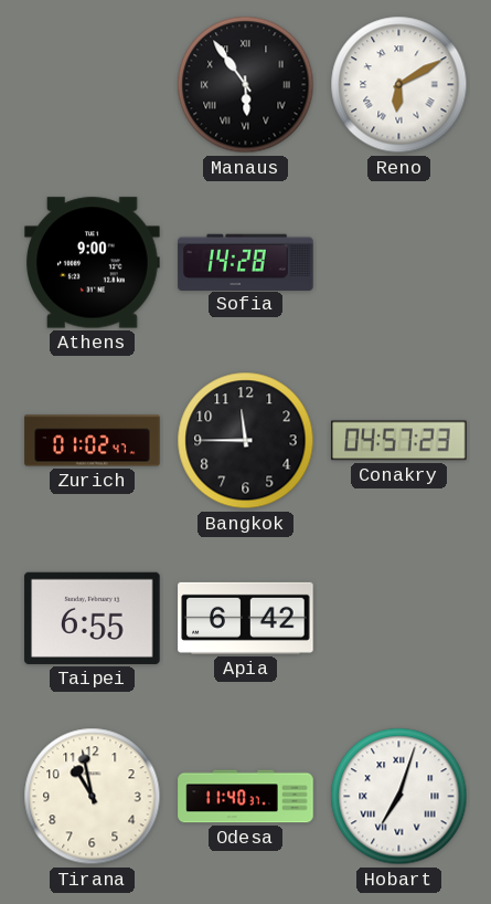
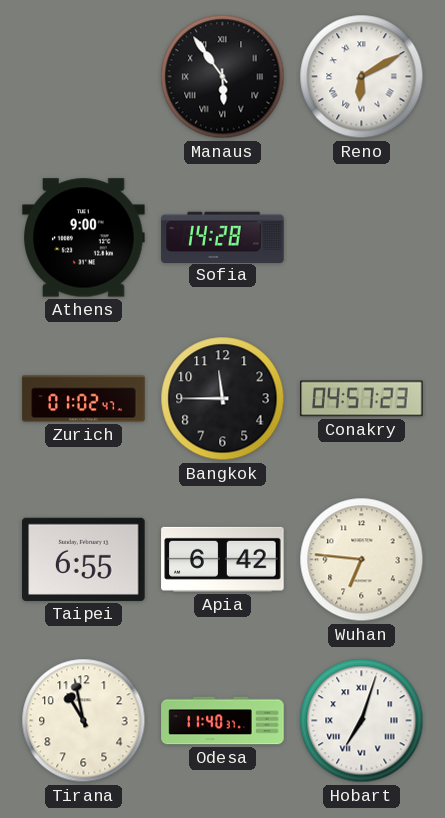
Wuhan: none -> 6:46 (362, 560)
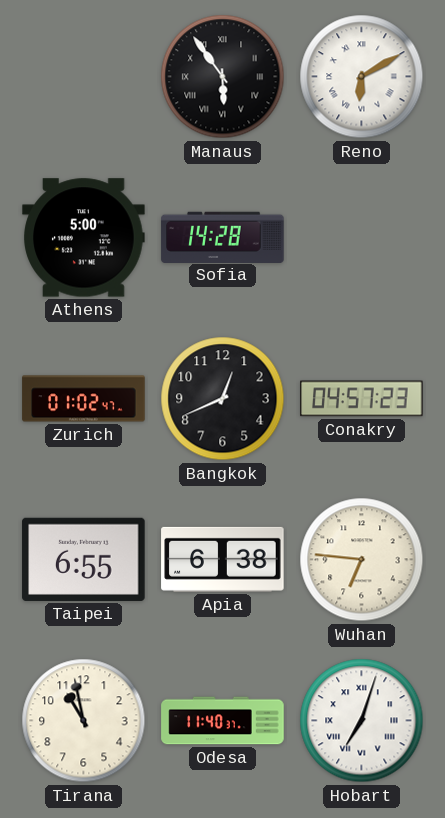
Athens: 9:00 -> 5:00 (84, 238)
Bangkok: 11:45 -> 12:41 (223, 399)
Apia: 6:42 -> 6:38 (223, 559)
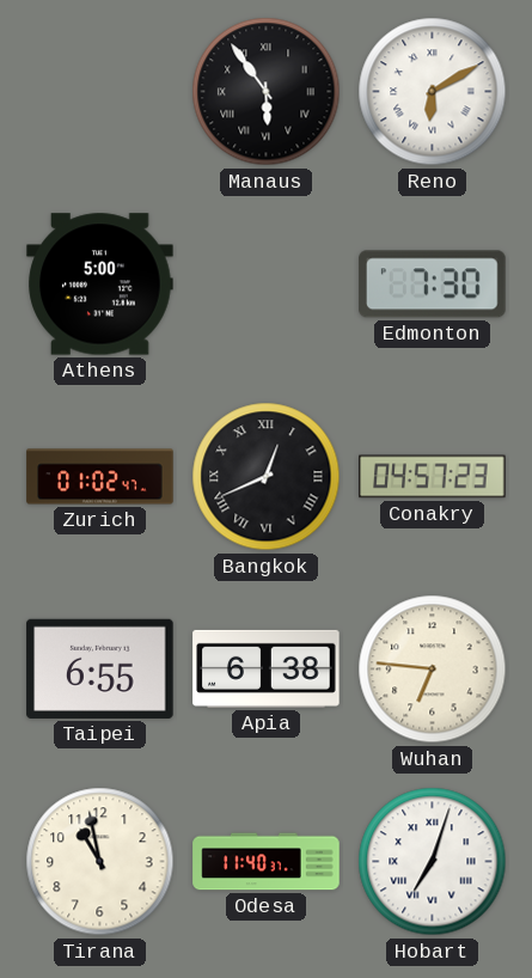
Sofia: 14:28 -> none (223, 237)
Edmonton: none -> 7:30 (433, 285)
Bangkok numerals: Arabic -> Roman (267, 477)
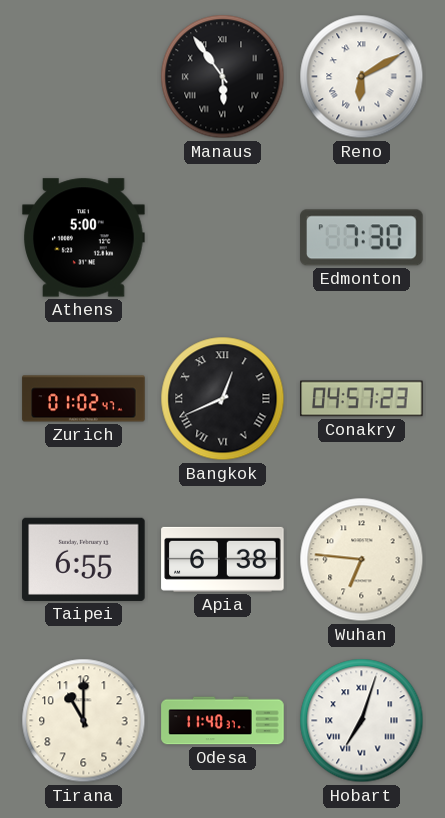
Tirana: 10:58 -> 11:00 (84, 721)
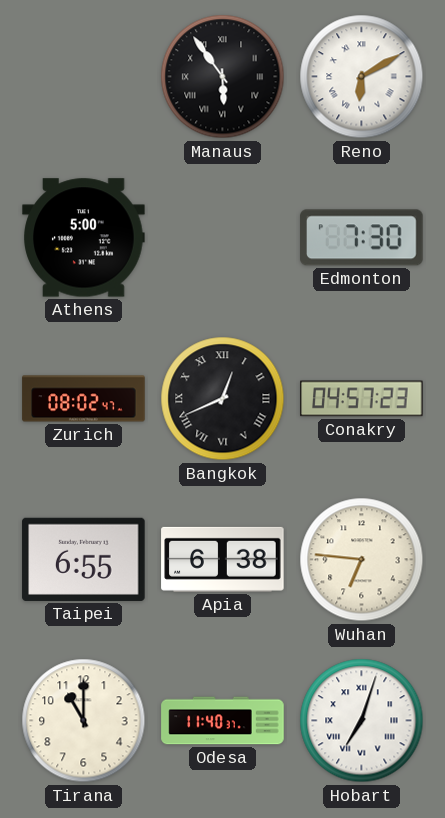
Zurich: 01:02 -> 08:02 (84, 399)
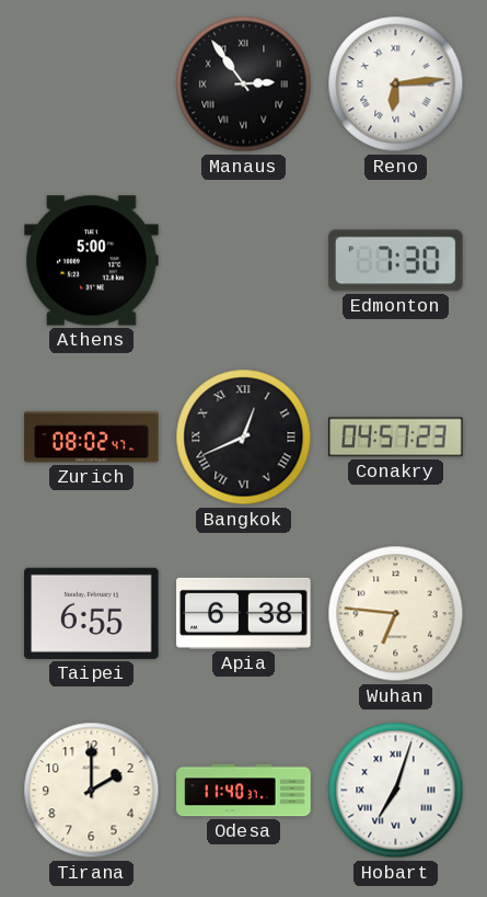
Manaus: 5:54 -> 2:54 (244, 84)
Reno: 6:10 -> 6:14 (396, 84)
Tirana: 11:00 -> 2:00 (92, 791)
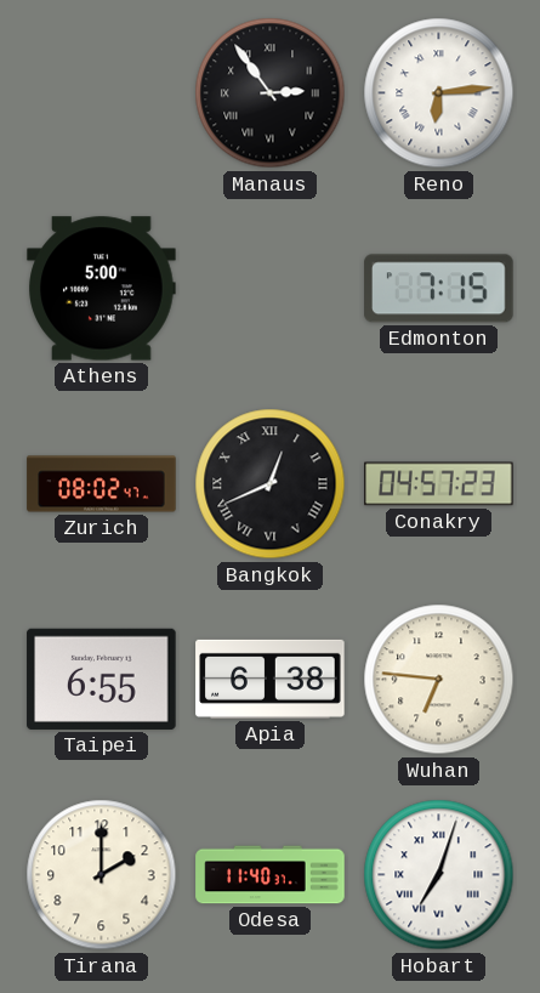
Edmonton: 7:30 -> 7:15 (439, 289)
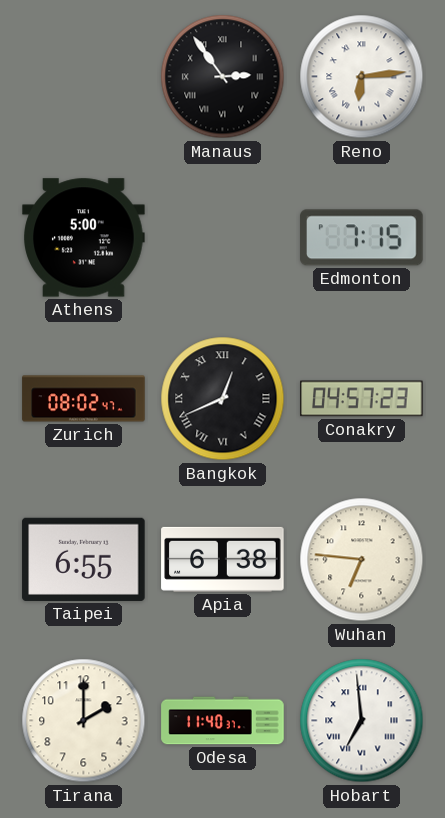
Hobart: 7:03 -> 6:59 (362, 721)
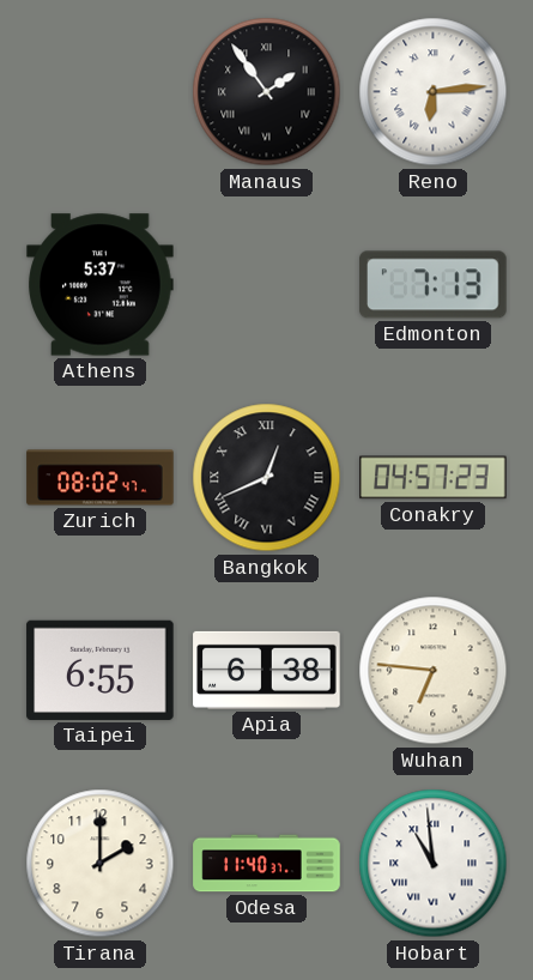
Manaus: 2:54 -> 1:54 (267, 92)
Athens: 5:00 -> 5:37 (101, 285)
Edmonton: 7:15 -> 7:13 (434, 285)
Hobart: 6:59 -> 10:59 (434, 864)
